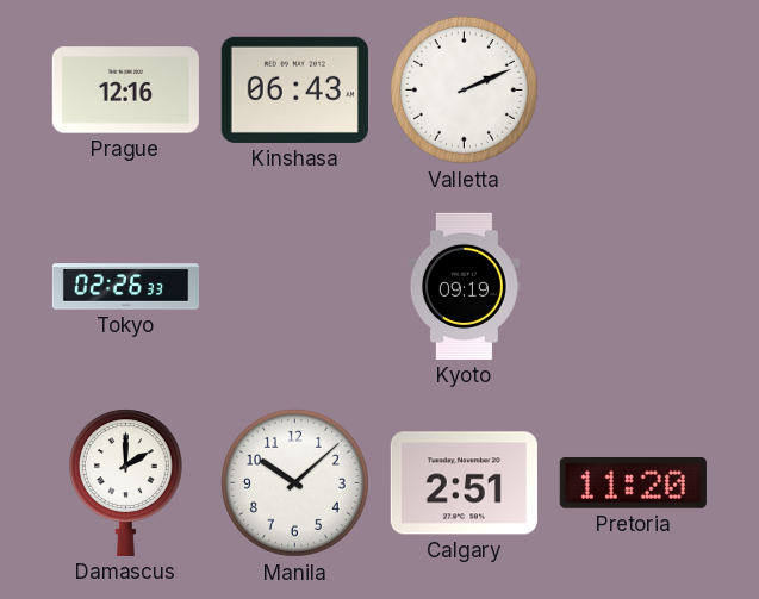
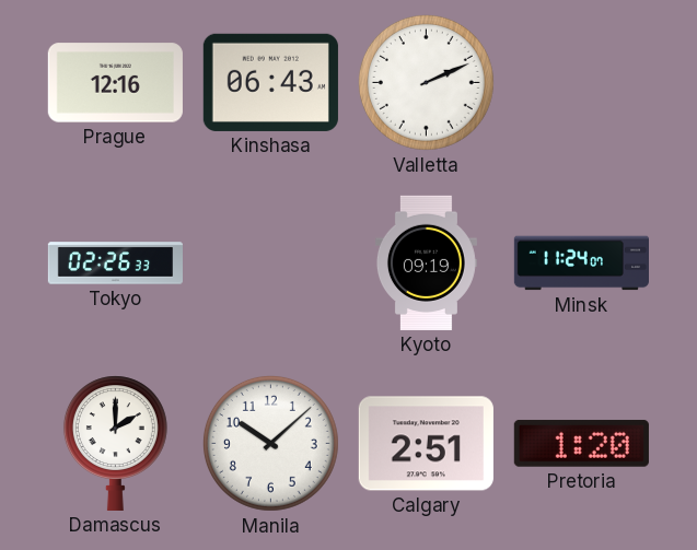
Minsk: none -> 11:24 (581, 264)
Pretoria: 11:20 -> 1:20 (581, 443)
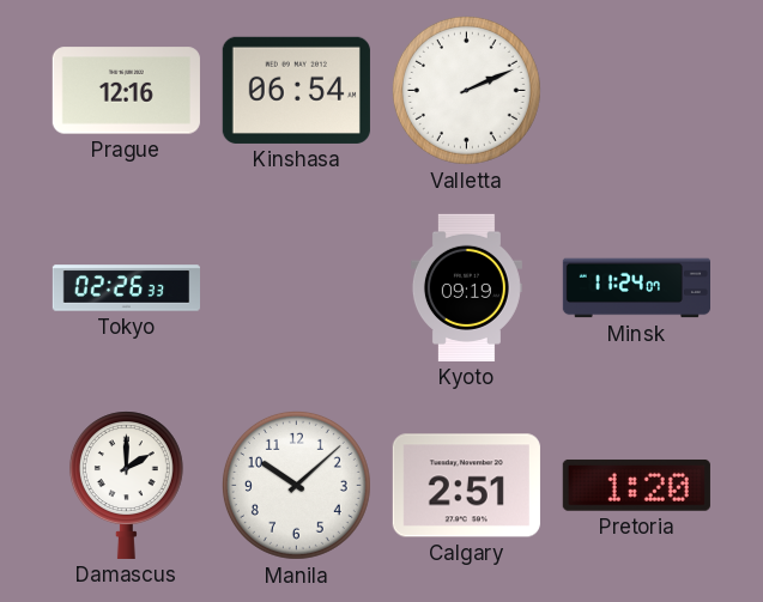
Kinshasa: 06:43 -> 06:54 (296, 90)
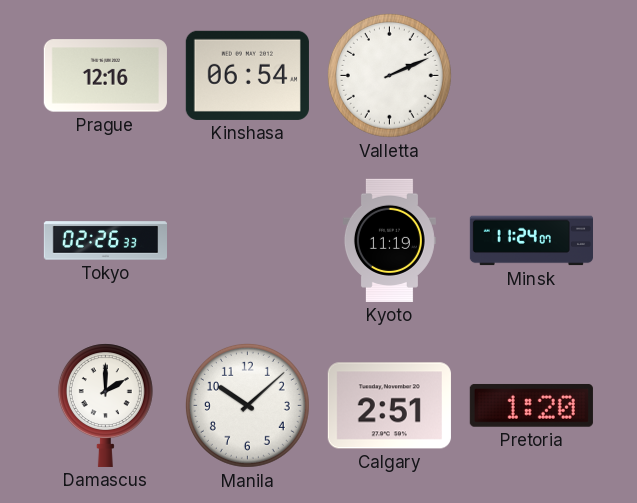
Kyoto: 09:19 -> 11:19 (389, 240)
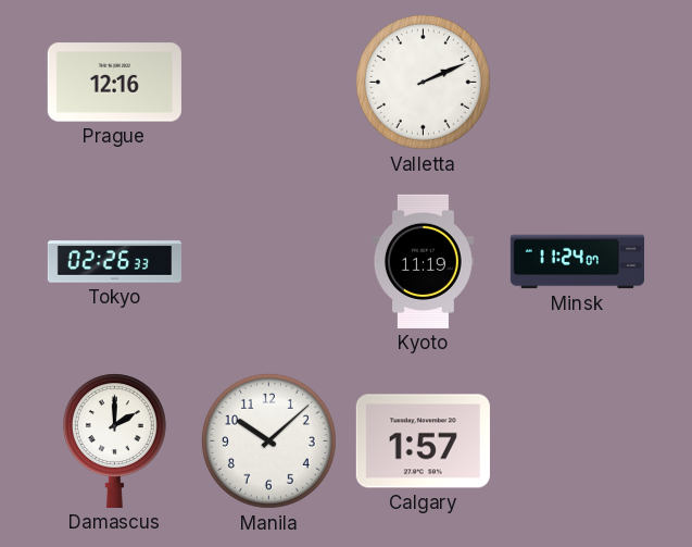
Kinshasa: 06:54 -> none (247, 75)
Calgary: 2:51 -> 1:57 (423, 442)
Pretoria: 1:20 -> none (531, 405)
